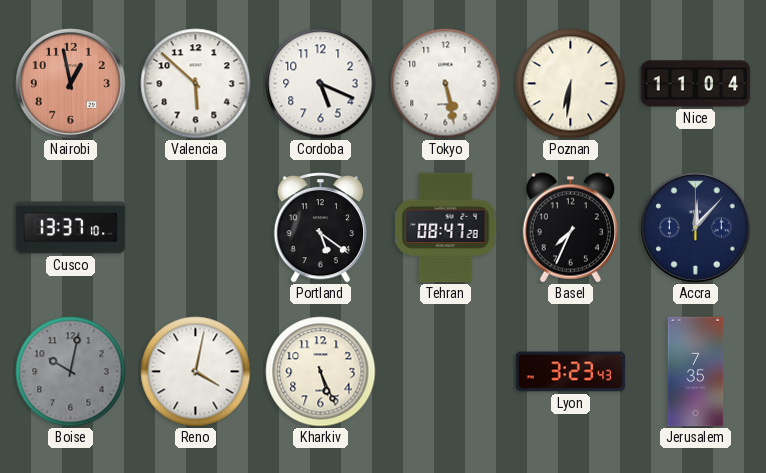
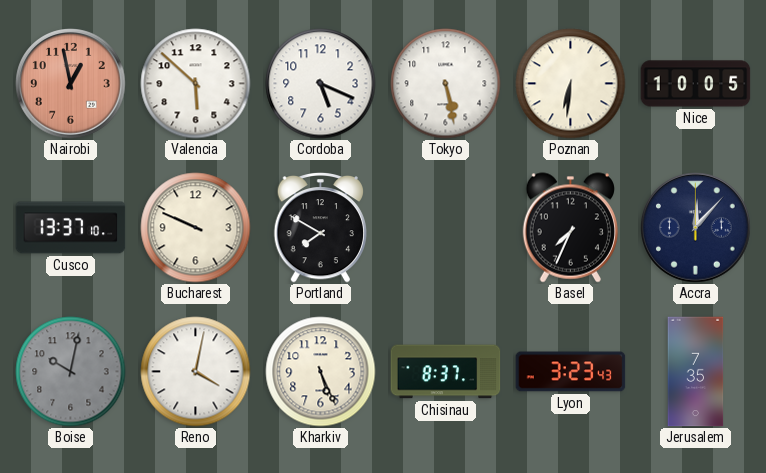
Nice: 11:04 -> 10:05 (696, 84)
Bucharest: none -> 9:49 (196, 228)
Portland: 5:21 -> 7:50 (320, 227)
Tehran: 08:47 -> none (446, 228)
Chisinau: none -> 8:37 (446, 372)
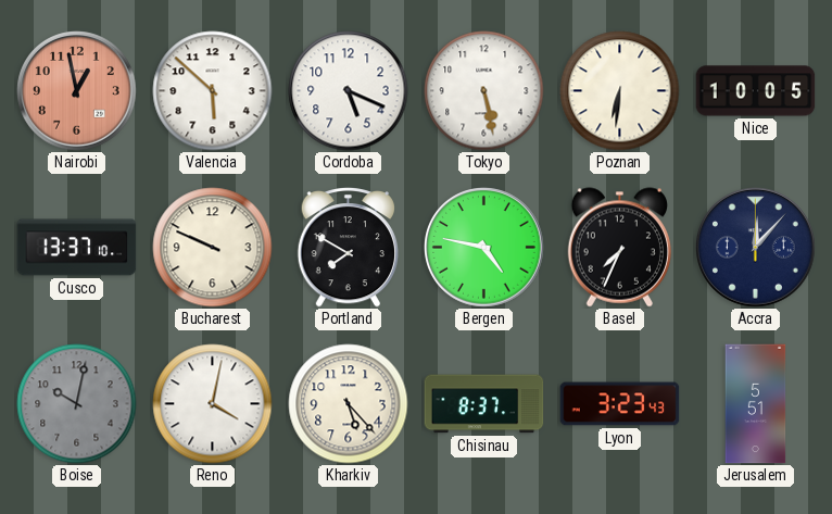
Bergen: none -> 4:47 (484, 248)
Kharkiv: 5:26 -> 5:23 (349, 404)
Jerusalem: 7:35 -> 5:51 (756, 404)
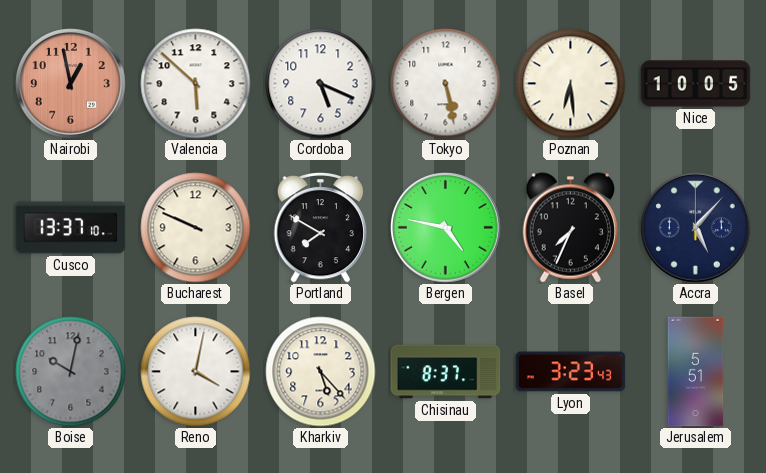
Poznan: 6:31 -> 6:29 (571, 84)
Accra: 12:07 -> 5:07 (696, 228)
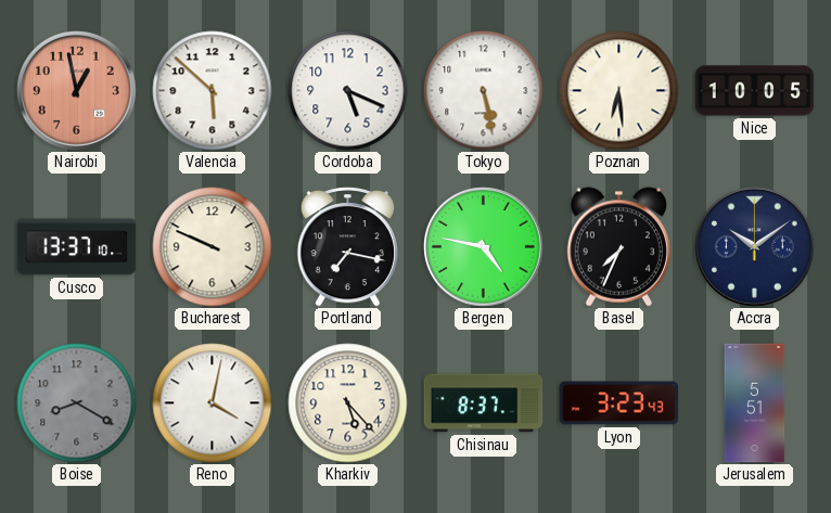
Portland: 7:50 -> 7:17 (347, 246)
Accra: 5:07 -> 10:09 (755, 247)
Boise: 10:02 -> 8:20 (77, 403)
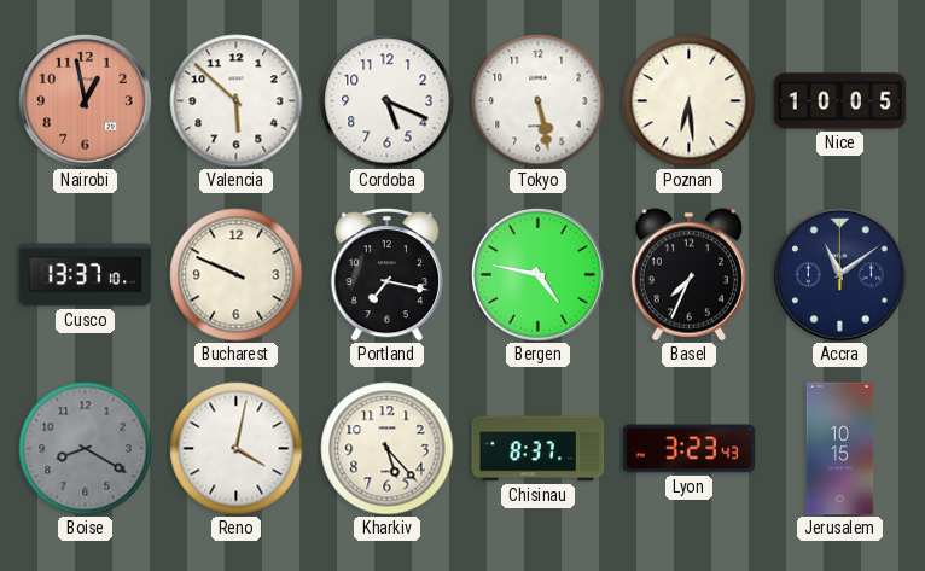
Accra: 10:09 -> 11:09 (840, 275)
Jerusalem: 5:51 -> 10:15 (840, 449)
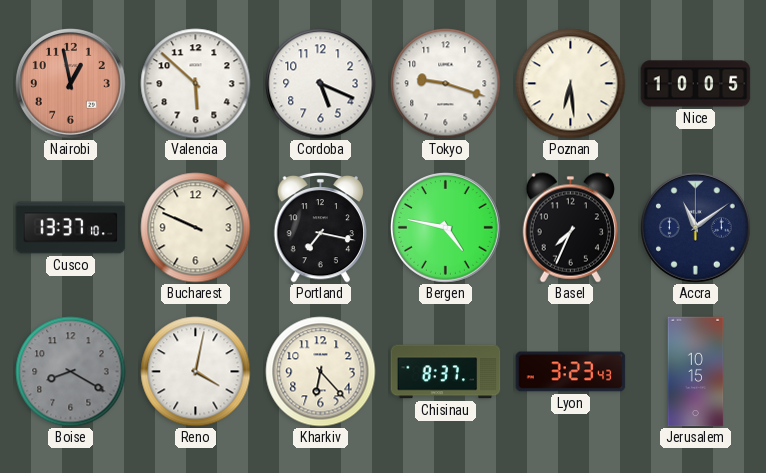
Tokyo: 5:28 -> 9:18 (446, 84)
Kharkiv: 5:23 -> 6:23 (321, 372)
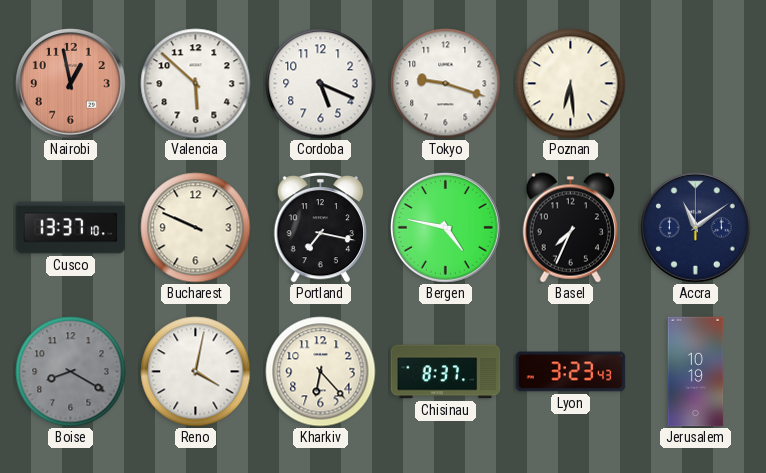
Nice: 10:05 -> none (696, 84)
Jerusalem: 10:15 -> 10:19 (696, 372)
